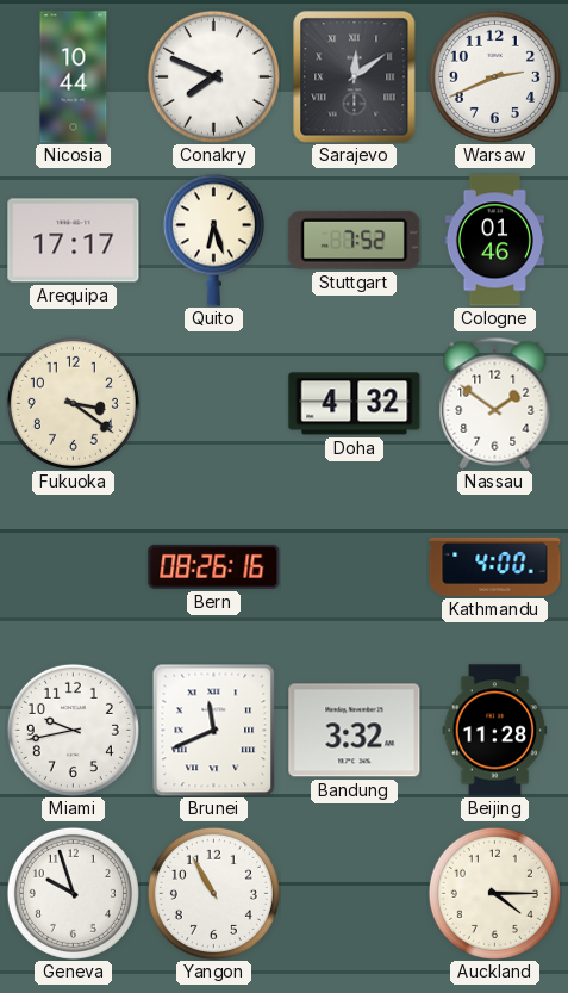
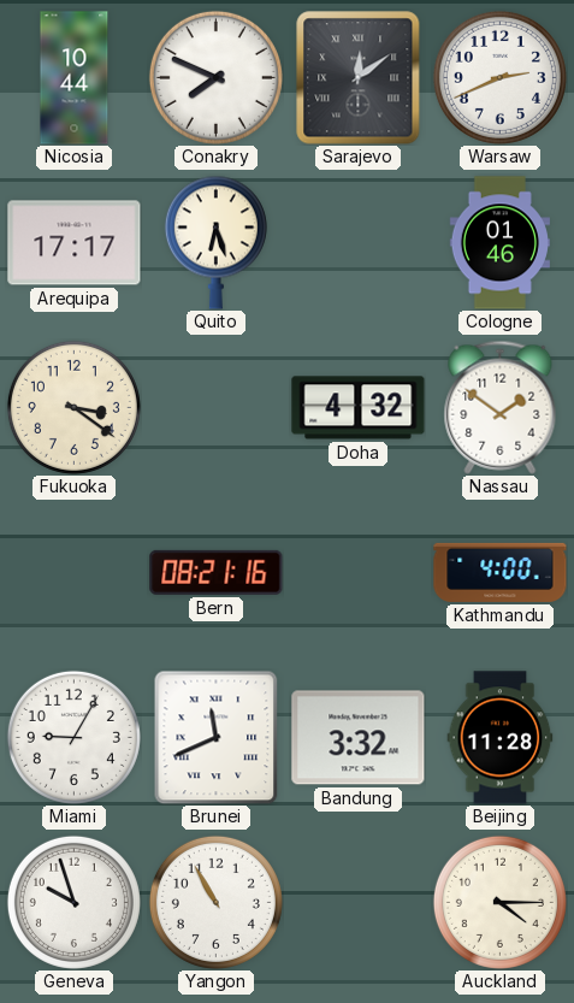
Stuttgart: 7:52 -> none (355, 240)
Bern: 08:26 -> 08:21 (217, 572)
Miami: 9:43 -> 9:05 (73, 737)
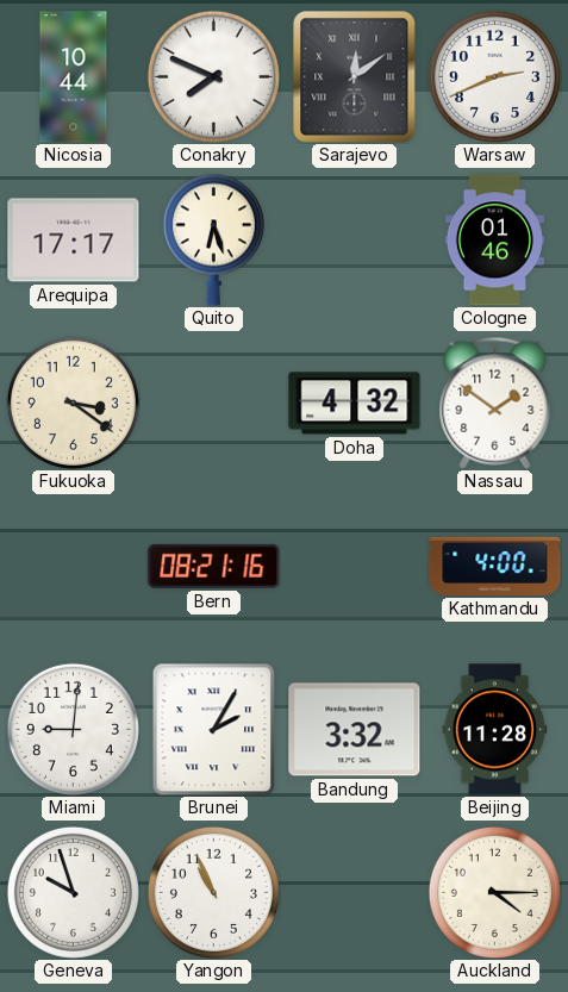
Miami: 9:05 -> 9:01 (73, 729)
Brunei: 11:41 -> 2:05 (214, 729)
Yangon: 10:55 -> 10:56 (213, 892)
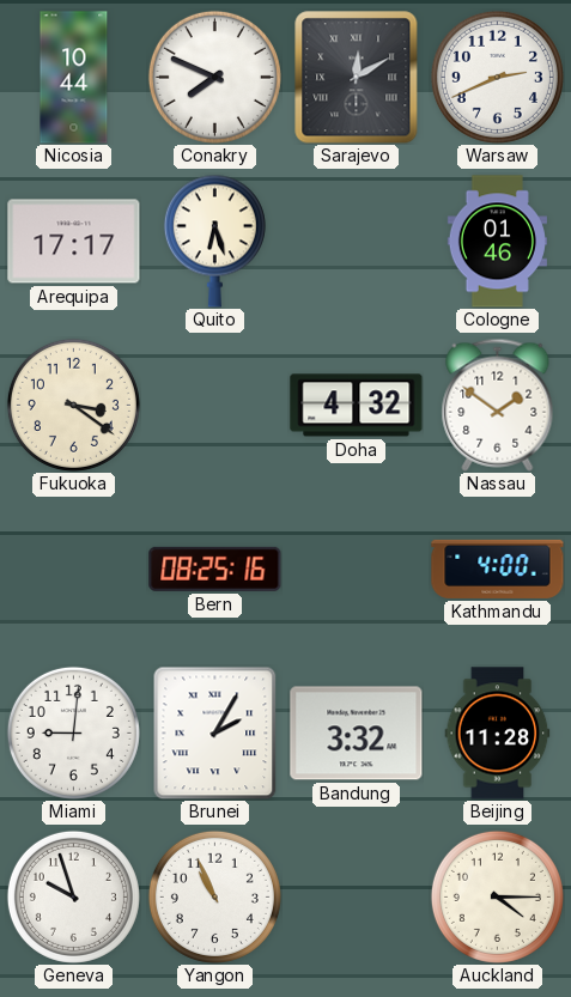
Sarajevo: 12:09 -> 12:10 (357, 78)
Bern: 08:21 -> 08:25 (215, 569)
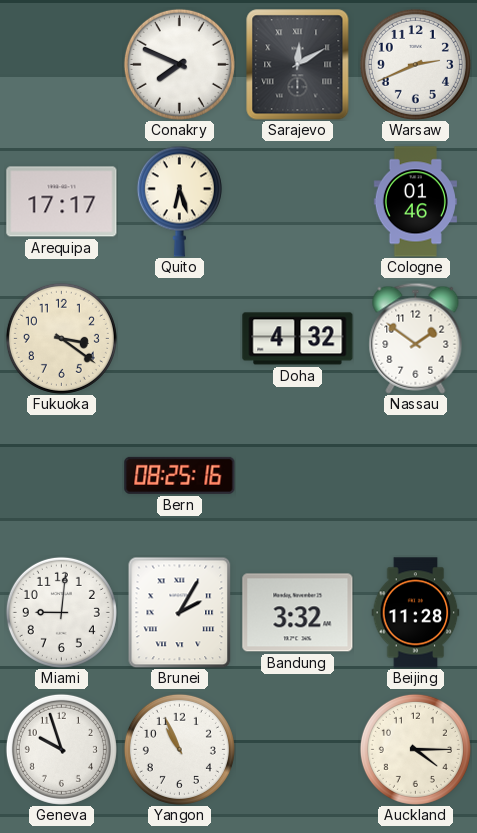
Nicosia: 10:44 -> none (74, 78)
Kathmandu: 4:00 -> none (498, 569)
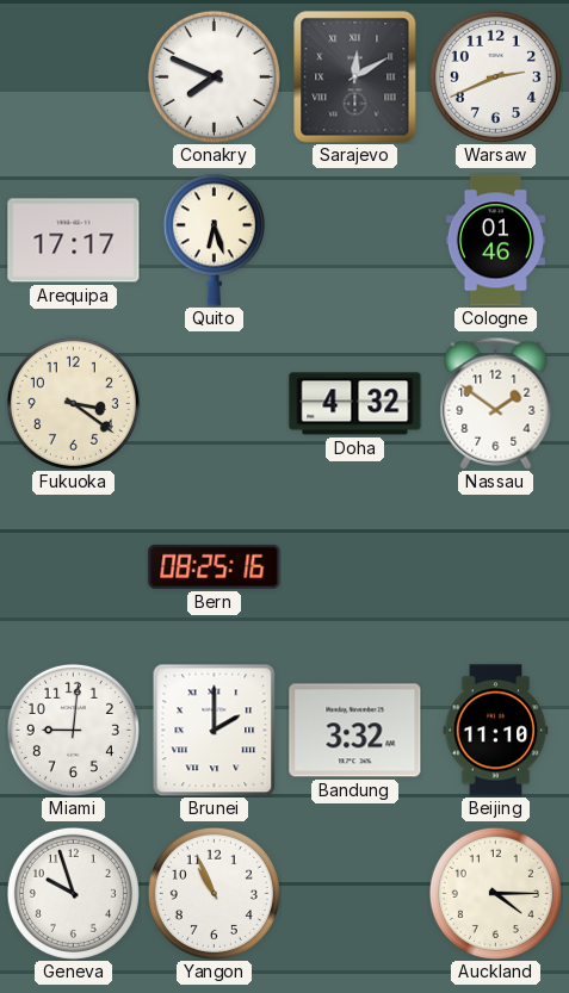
Brunei: 2:05 -> 2:00 (215, 730)
Beijing: 11:28 -> 11:10 (496, 731)
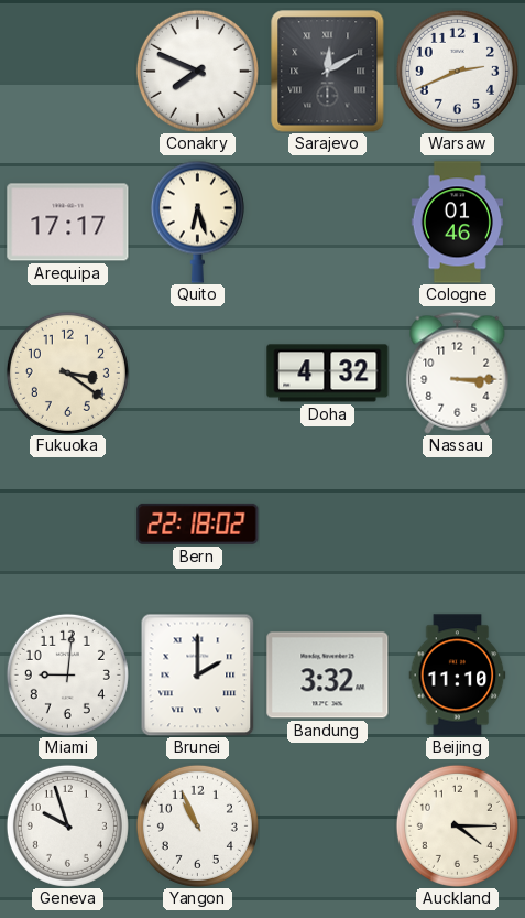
Nassau: 1:51 -> 3:15 (458, 372)
Bern: 08:25 -> 22:18 (198, 523)
